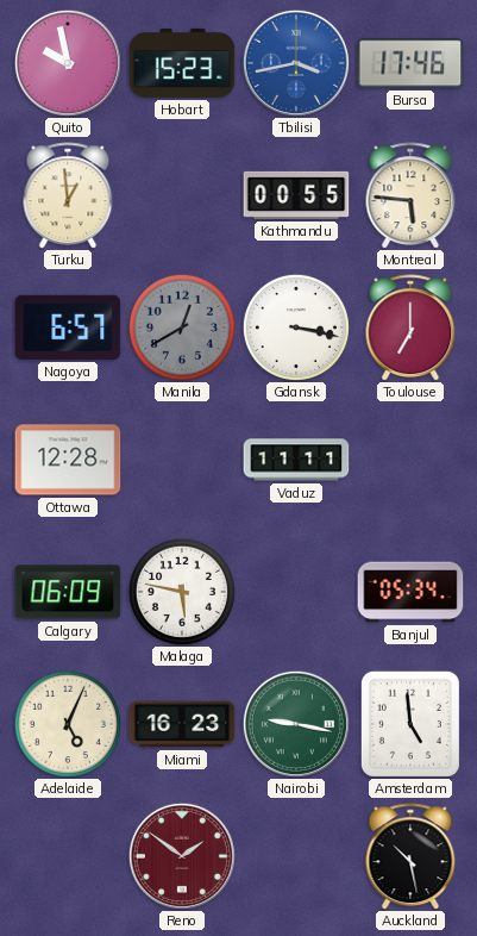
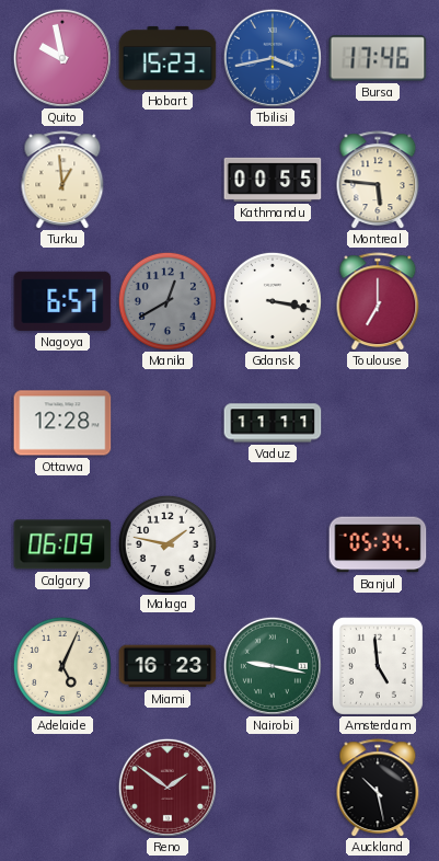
Malaga: 5:47 -> 1:47 (167, 544)
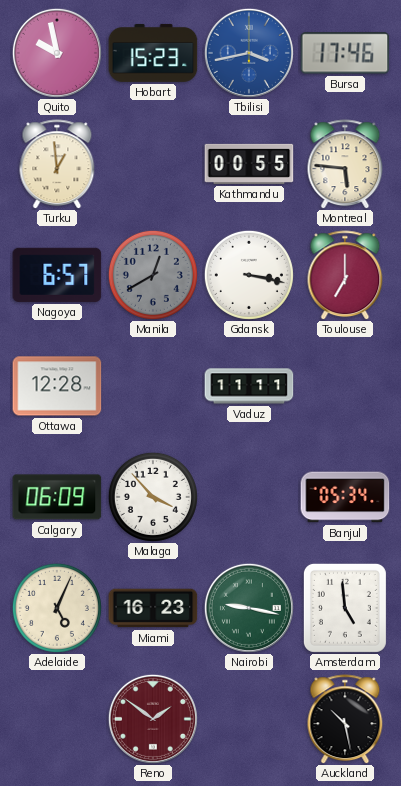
Malaga: 1:47 -> 3:53 (153, 497)
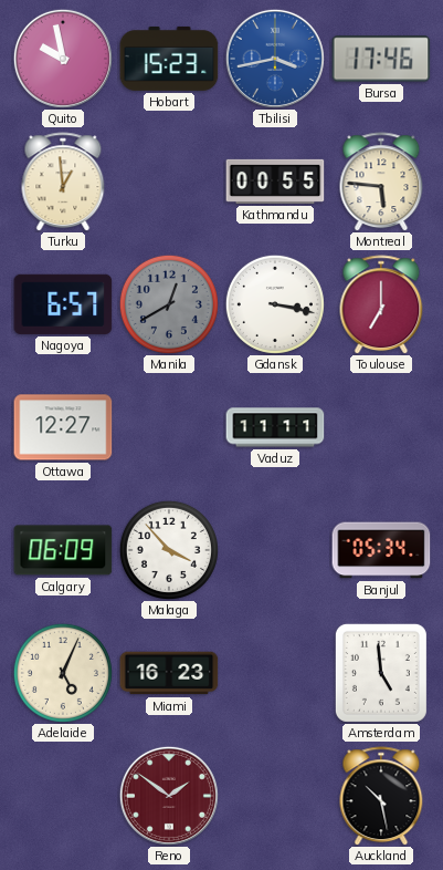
Ottawa: 12:28 -> 12:27 (63, 427)
Nairobi: 9:17 -> none (249, 608)
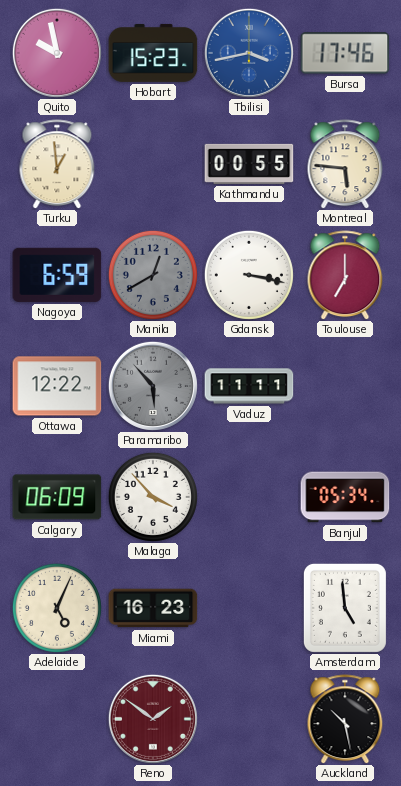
Nagoya: 6:57 -> 6:59 (57, 275)
Ottawa: 12:27 -> 12:22 (57, 386)
Paramaribo: none -> 5:53 (153, 386)
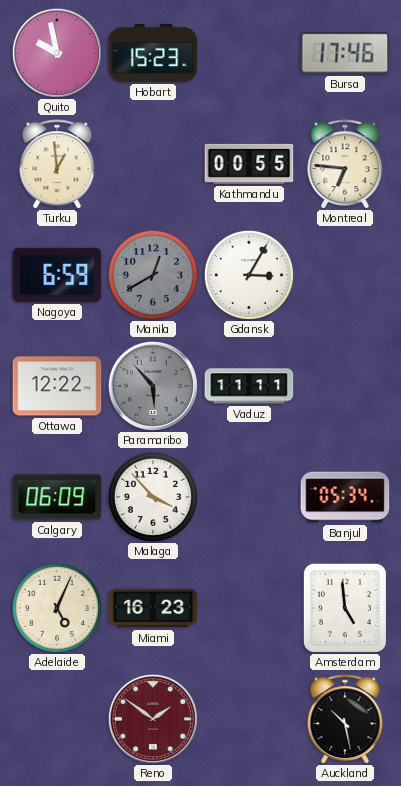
Tbilisi: 3:43 -> none (249, 53)
Montreal: 5:46 -> 6:46 (345, 164)
Gdansk: 3:17 -> 3:05 (249, 275)
Toulouse: 7:00 -> none (345, 275)
